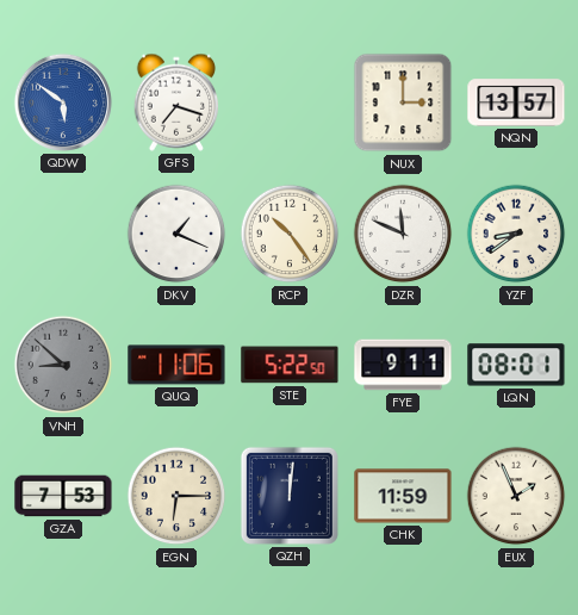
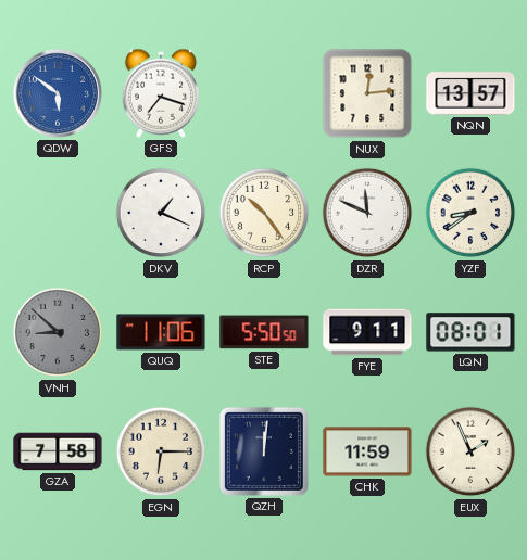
NUX: 3:00 -> 12:14 (367, 93)
STE: 5:22 -> 5:50 (264, 332)
GZA: 7:53 -> 7:58 (58, 451)
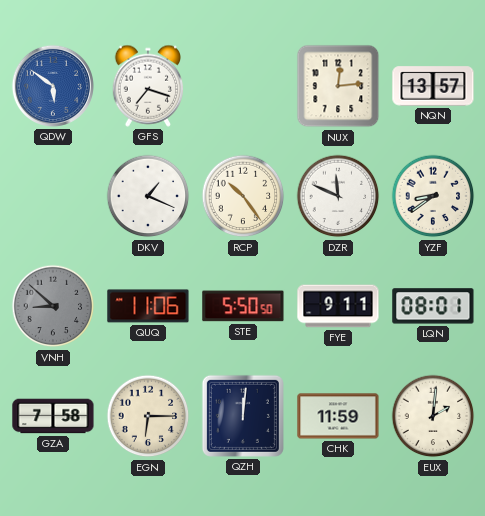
EUX: 1:56 -> 2:01 (433, 416)
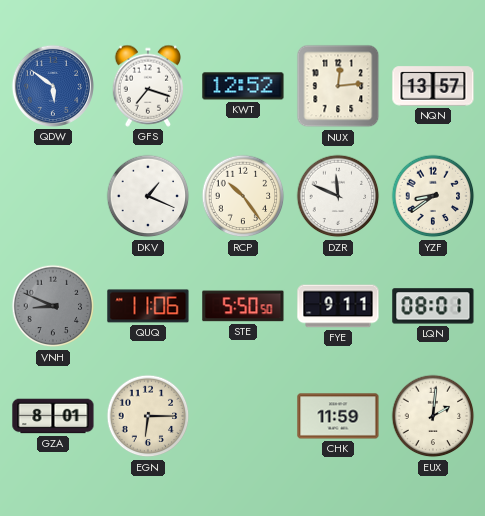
KWT: none -> 12:52 (243, 86)
VNH: 8:52 -> 8:49 (53, 306)
GZA: 7:58 -> 8:01 (53, 416)
QZH: 12:01 -> none (243, 416)
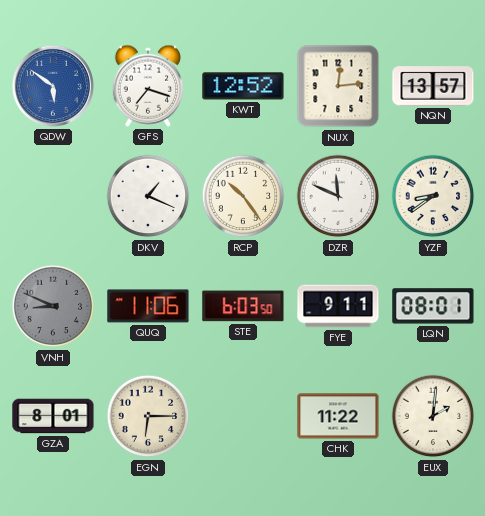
STE: 5:50 -> 6:03 (243, 306)
CHK: 11:59 -> 11:22 (338, 416)
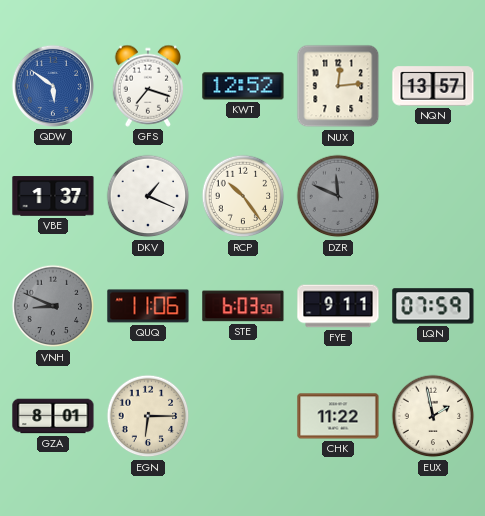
VBE: none -> 1:37 (53, 196)
DZR dial: white -> grey (338, 196)
YZF: 8:39 -> none (433, 196)
LQN: 08:01 -> 07:59 (433, 306)
EUX: 2:01 -> 1:58 (433, 416)
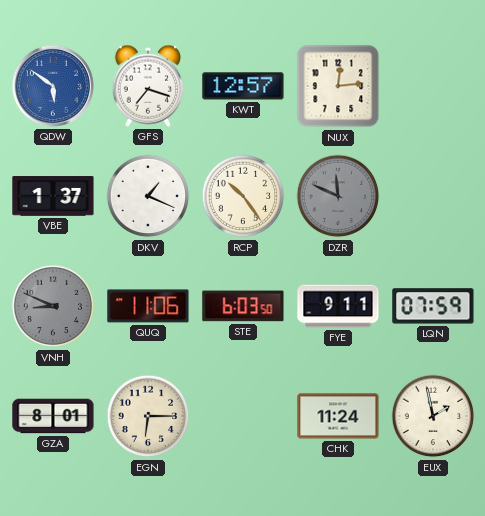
KWT: 12:52 -> 12:57 (243, 86)
NQN: 13:57 -> none (433, 86)
CHK: 11:22 -> 11:24 (338, 416)
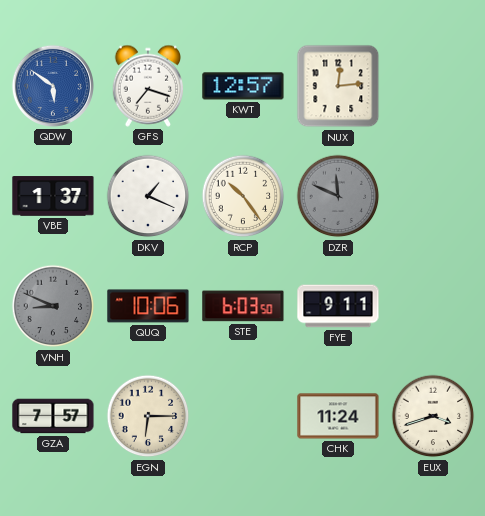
QUQ: 11:06 -> 10:06 (148, 306)
LQN: 07:59 -> none (433, 306)
GZA: 8:01 -> 7:57 (53, 416)
EUX: 1:58 -> 3:42 (433, 416)
